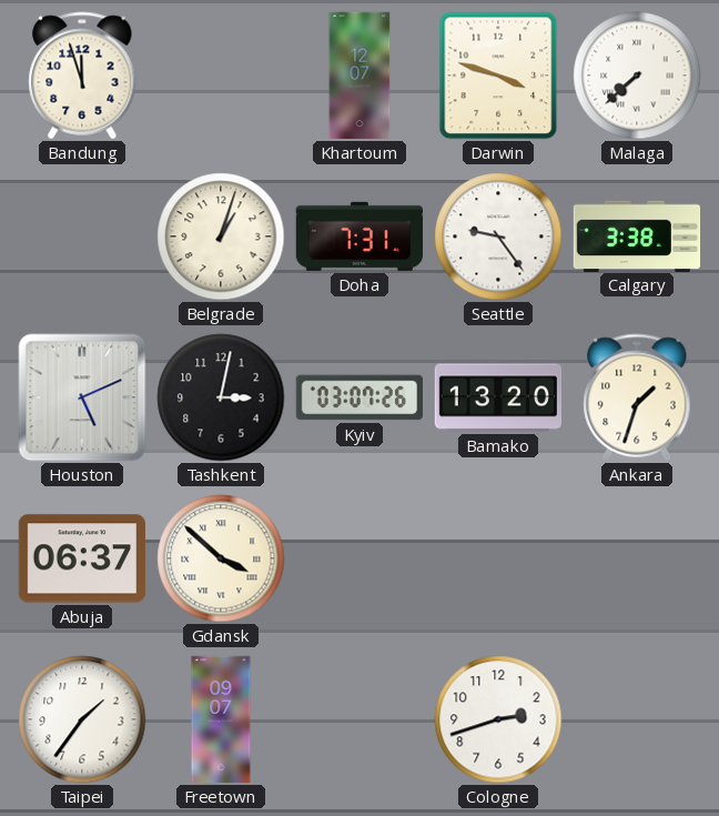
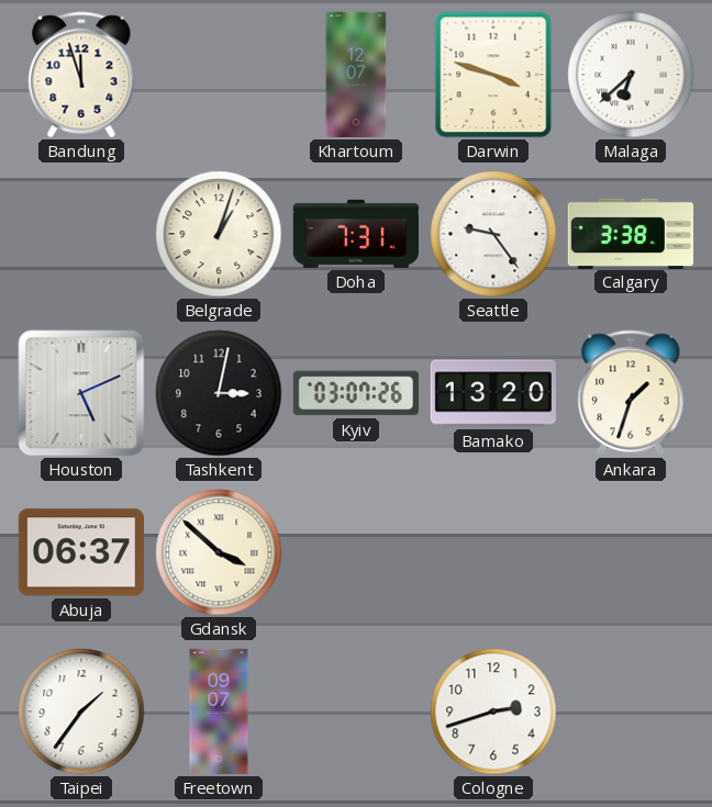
Malaga: 7:38 -> 6:38 (631, 75)
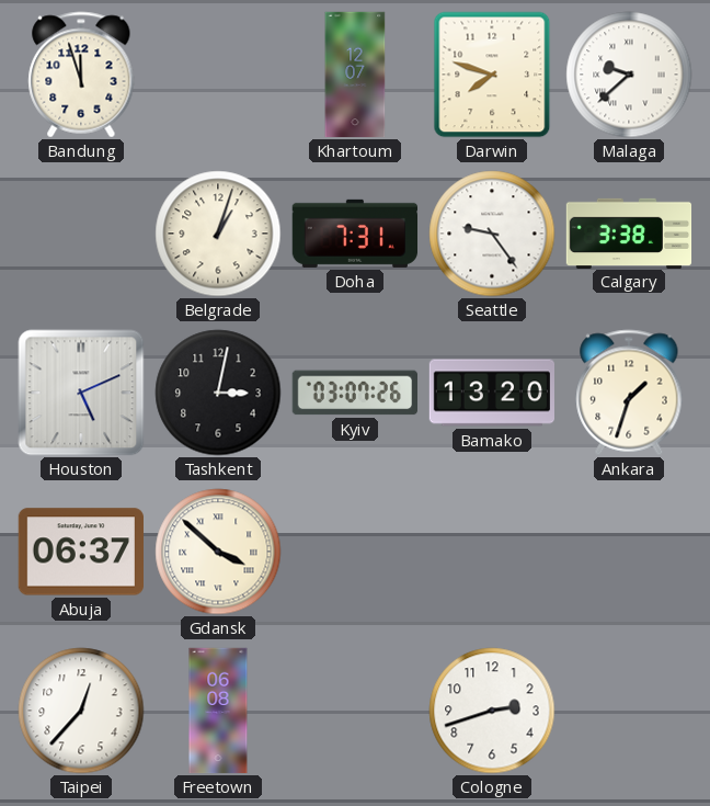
Darwin: 3:48 -> 7:48 (492, 75)
Malaga: 6:38 -> 9:38 (629, 75)
Taipei: 1:36 -> 12:37 (81, 711)
Freetown: 09:07 -> 06:08 (218, 711)
